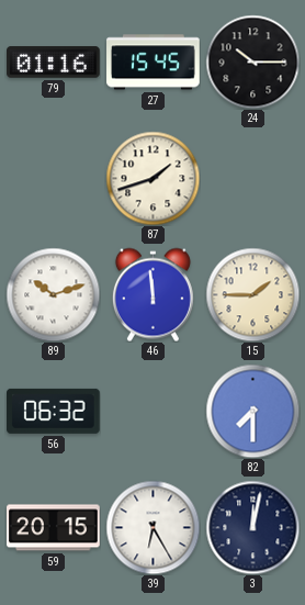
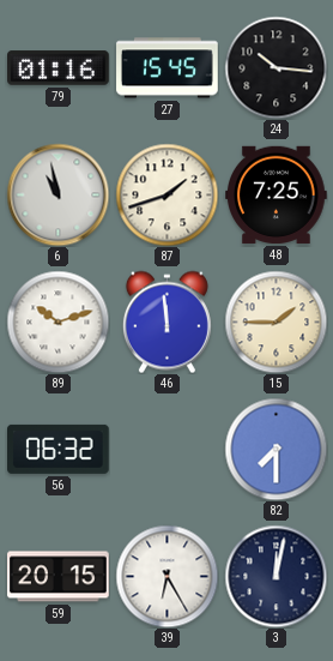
24: 10:15 -> 10:16 (276, 67)
6: none -> 10:58 (57, 194)
48: none -> 7:25 (277, 194)
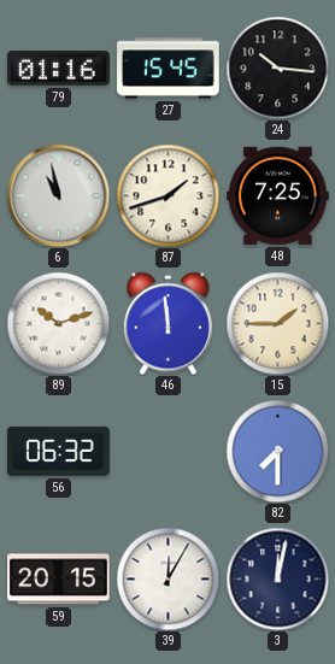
39: 6:25 -> 12:05 (167, 578)
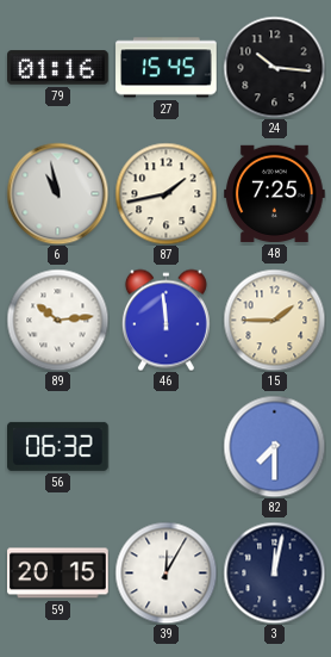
87: 1:42 -> 1:43 (165, 193)
89: 10:12 -> 10:14 (57, 320)
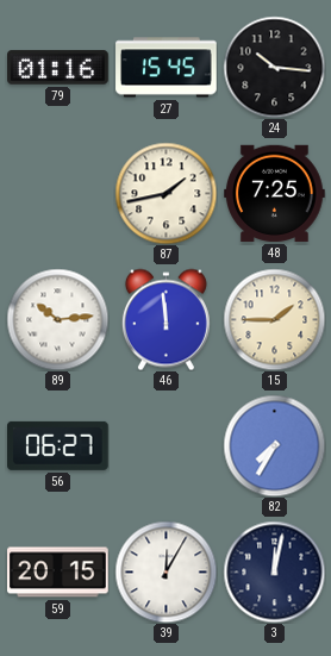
6: 10:58 -> none (57, 193)
56: 06:32 -> 06:27 (58, 445)
82: 7:30 -> 7:35 (274, 445)
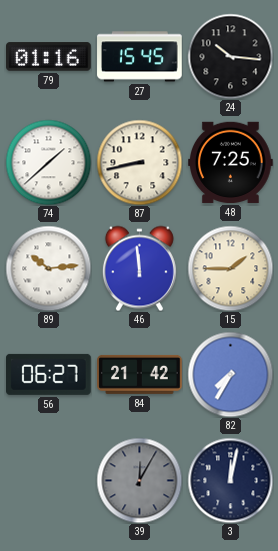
74: none -> 1:38 (48, 162)
87: 1:43 -> 8:43 (139, 162)
84: none -> 21:42 (140, 374)
59: 20:15 -> none (58, 573)
39 dial: white -> grey (139, 480)
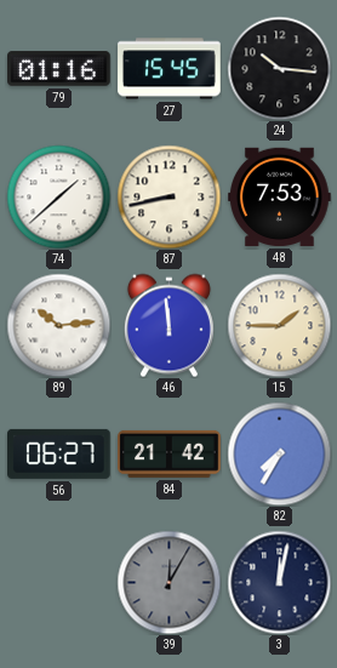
48: 7:25 -> 7:53 (280, 196)
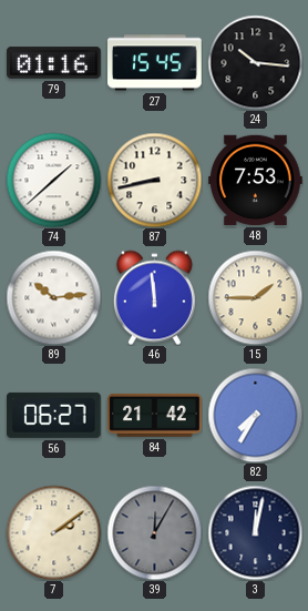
7: none -> 2:09 (53, 532)
